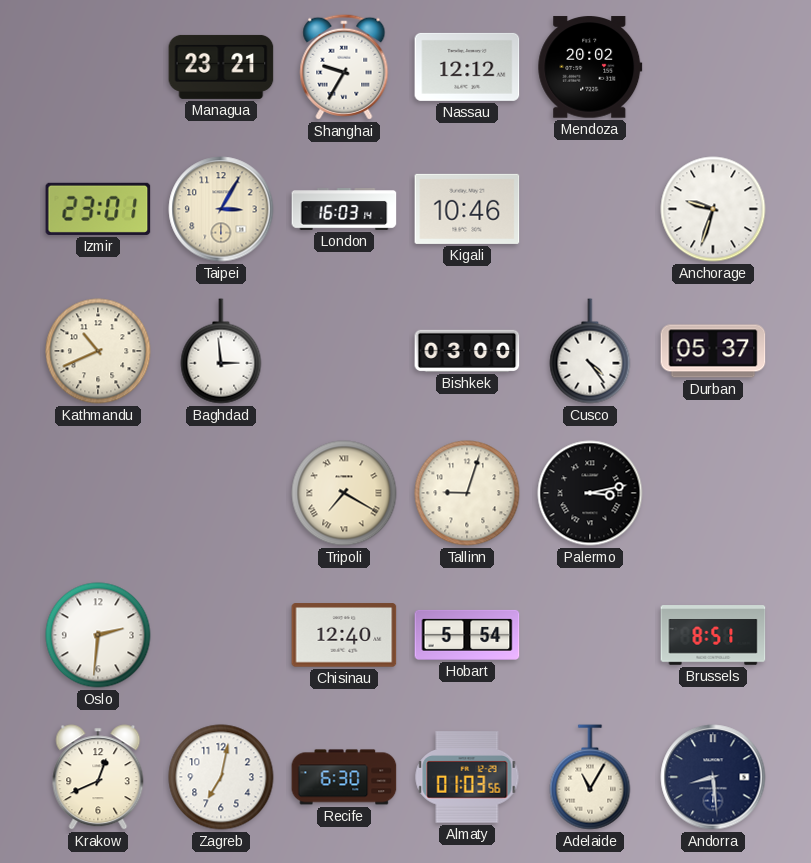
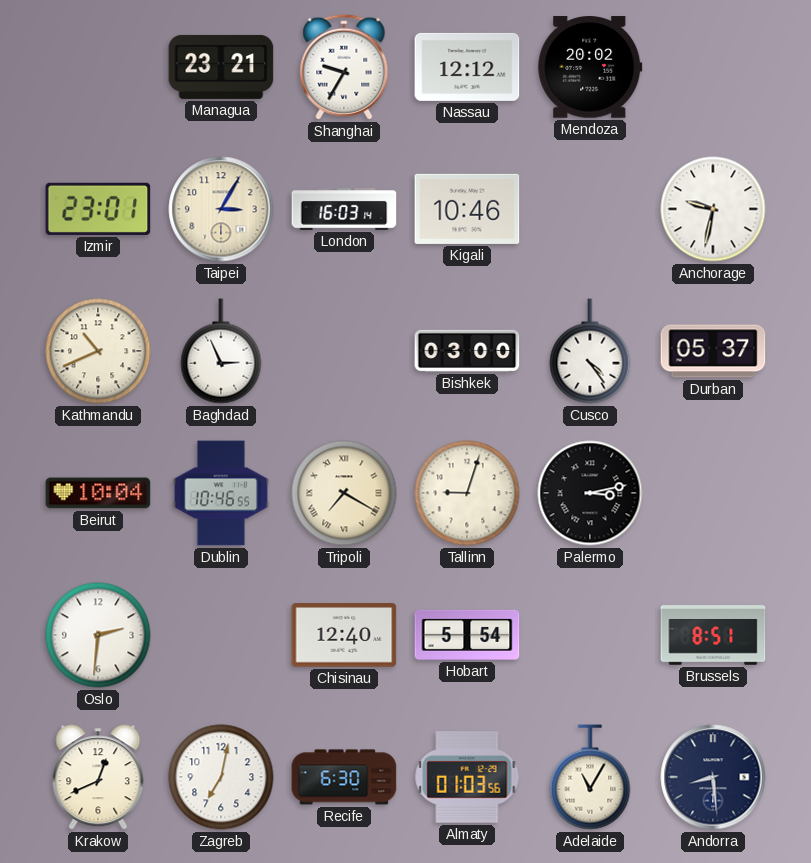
Anchorage: 9:33 -> 9:32 (713, 209)
Baghdad: 2:59 -> 2:56 (221, 351)
Beirut: none -> 10:04 (98, 493)
Dublin: none -> 10:46 (221, 493)
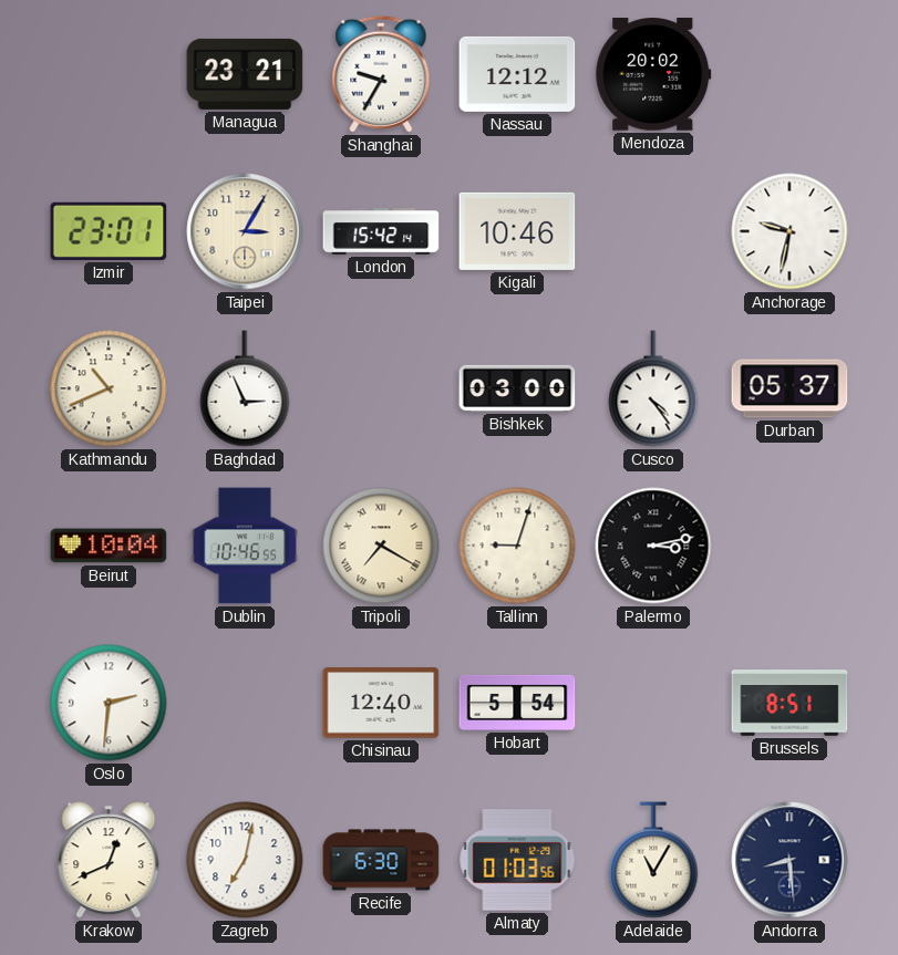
London: 16:03 -> 15:42 (381, 231)
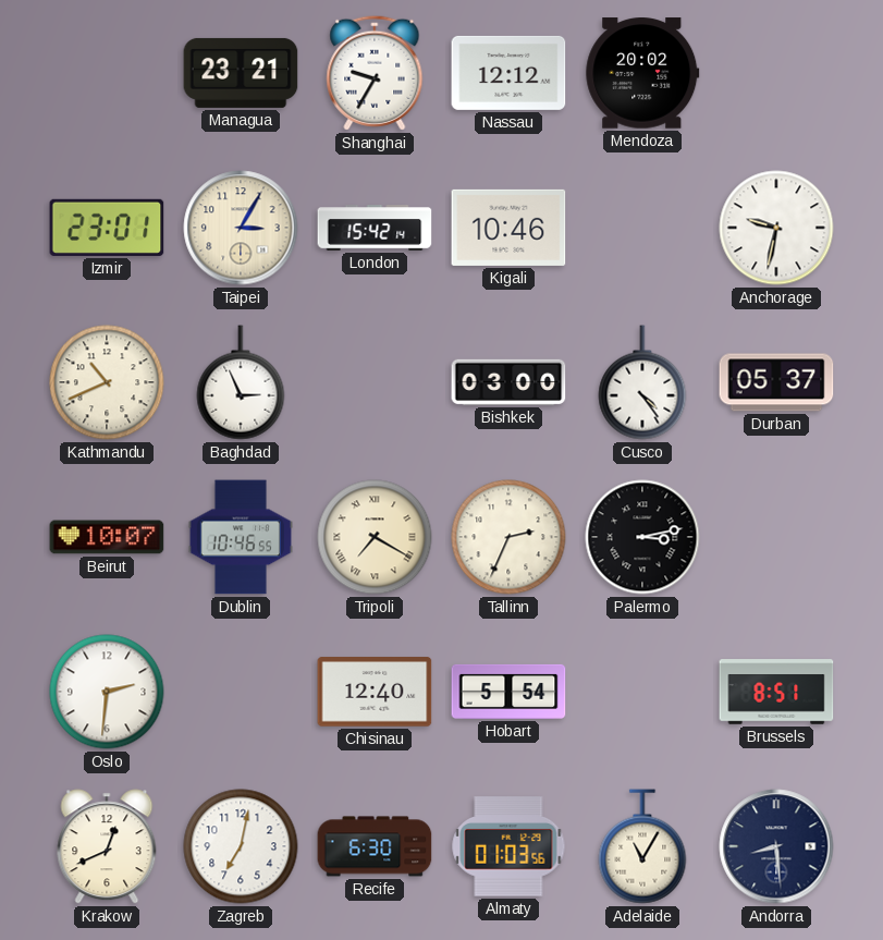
Beirut: 10:04 -> 10:07 (107, 537)
Tallinn: 9:03 -> 2:34 (508, 537)
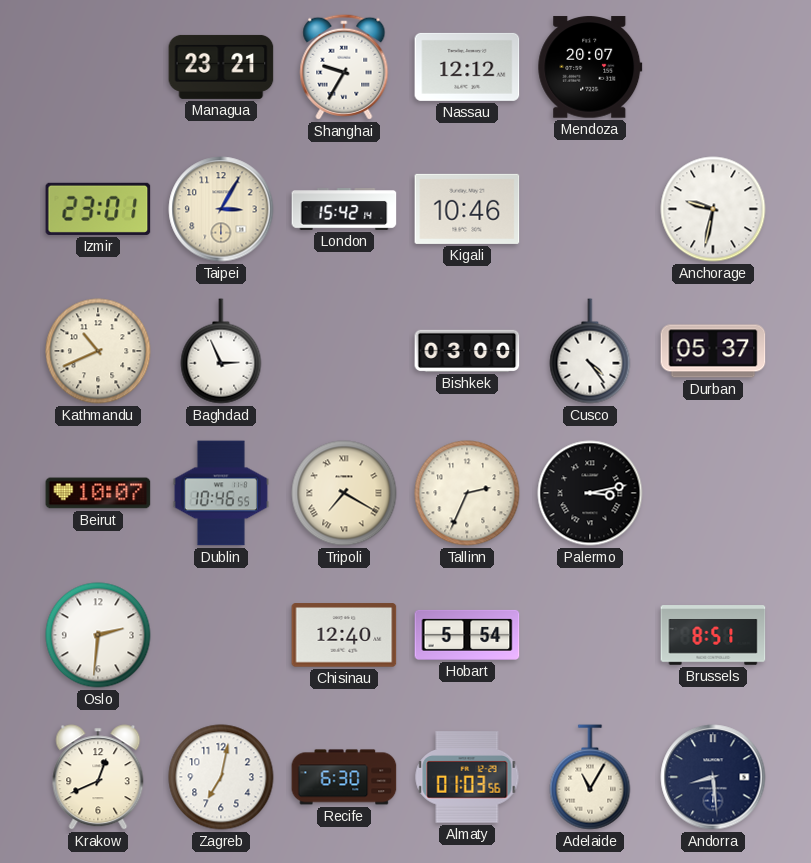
Mendoza: 20:02 -> 20:07 (590, 67)
